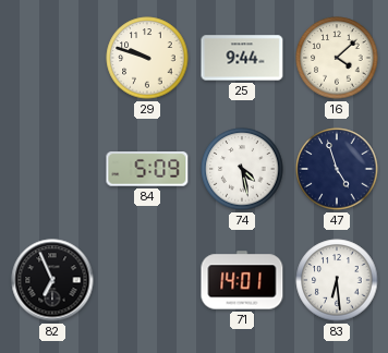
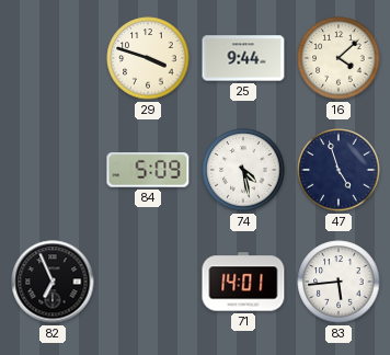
29: 9:48 -> 3:48 (148, 58)
83: 6:29 -> 5:44 (339, 282)
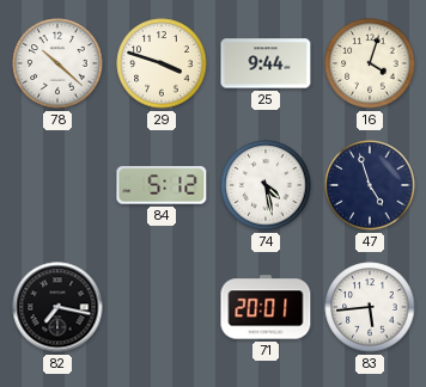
78: none -> 10:22 (57, 63)
16: 4:08 -> 4:03 (370, 63)
84: 5:09 -> 5:12 (162, 185)
82: 6:56 -> 7:17 (57, 307)
71: 14:01 -> 20:01 (266, 307)
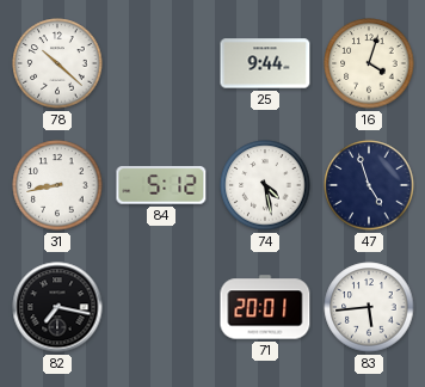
29: 3:48 -> none (162, 63)
31: none -> 8:43 (57, 185)
